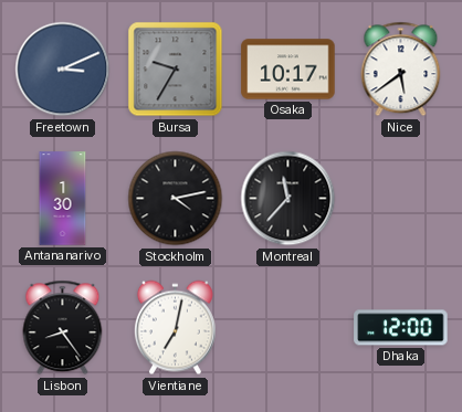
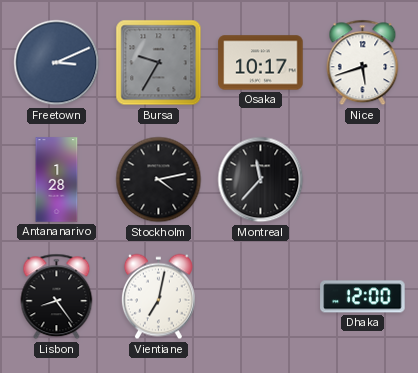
Nice: 5:39 -> 5:42 (363, 63)
Antananarivo: 1:30 -> 1:28 (57, 180)
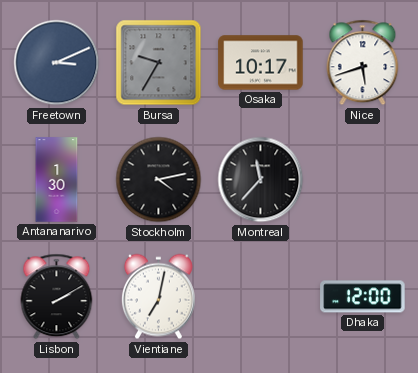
Antananarivo: 1:28 -> 1:30 (57, 180)
Lisbon: 8:24 -> 2:10 (57, 297)
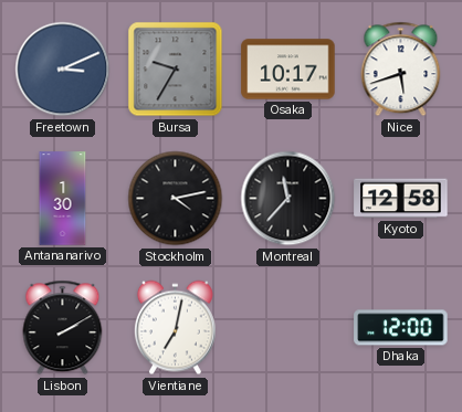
Kyoto: none -> 12:58 (401, 199)
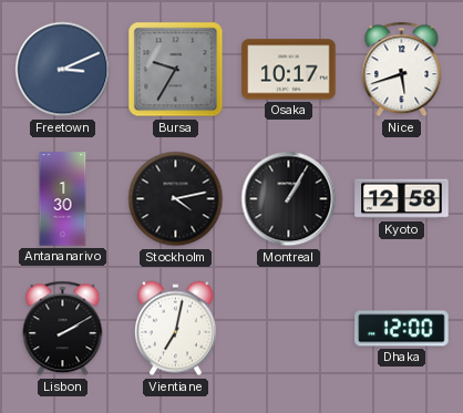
Montreal: 11:37 -> 1:05 (289, 199)
